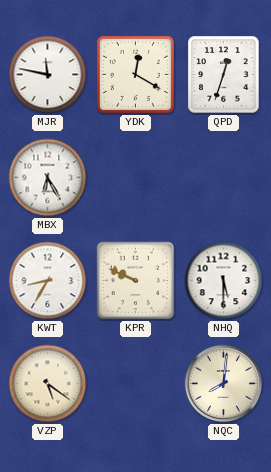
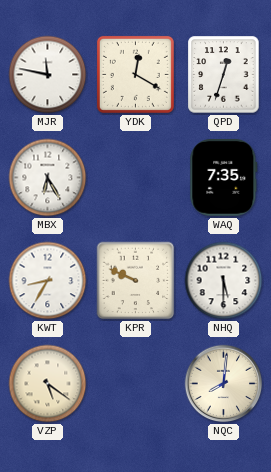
WAQ: none -> 7:35 (224, 178)
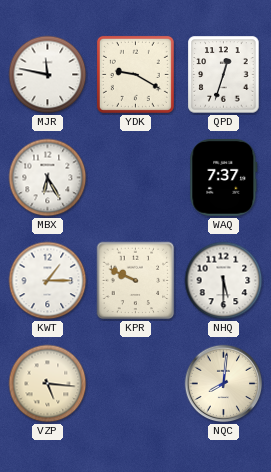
YDK: 12:20 -> 9:20 (135, 74)
WAQ: 7:35 -> 7:37 (224, 178)
KWT: 8:35 -> 1:15 (48, 281)
VZP: 5:21 -> 5:16 (48, 384)
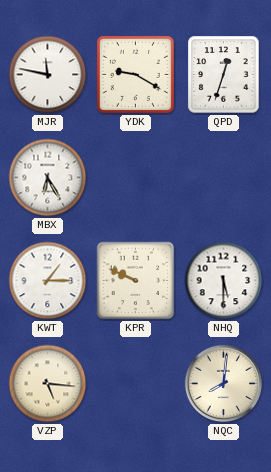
WAQ: 7:37 -> none (224, 178)
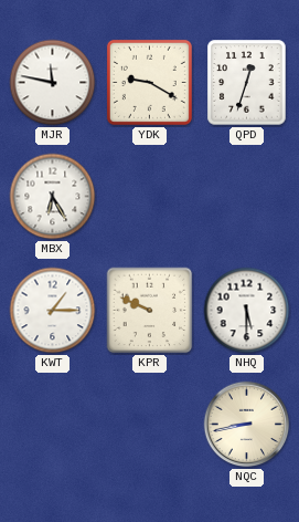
VZP: 5:16 -> none (48, 384)
NQC: 8:01 -> 8:43 (247, 425)
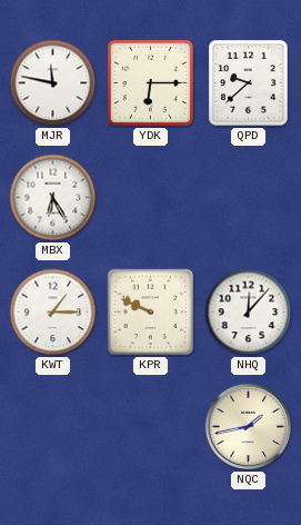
YDK: 9:20 -> 6:15 (150, 82)
QPD: 12:33 -> 9:38 (249, 83)
NHQ: 5:30 -> 12:07 (249, 313)
NQC: 8:43 -> 1:43 (249, 427)
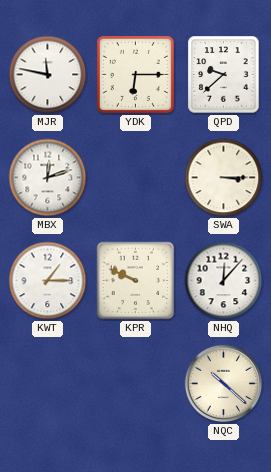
MBX: 6:25 -> 12:12 (48, 178)
SWA: none -> 3:15 (224, 178)
NQC: 1:43 -> 10:22 (224, 384)
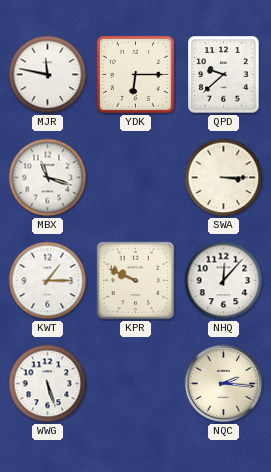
MBX: 12:12 -> 11:18 (48, 178)
WWG: none -> 5:27 (48, 384)
NQC: 10:22 -> 2:16 (224, 384)
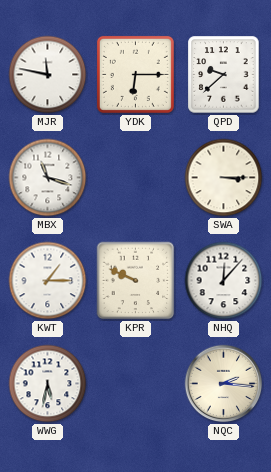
WWG: 5:27 -> 5:32 (48, 384)
